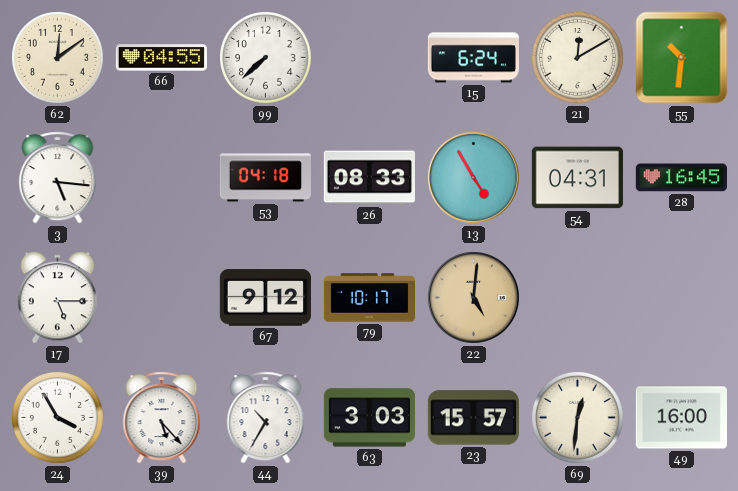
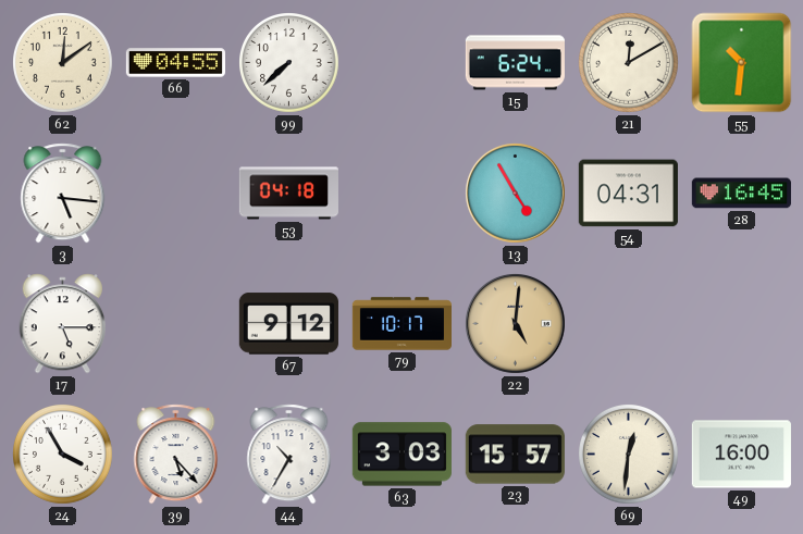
26: 08:33 -> none (369, 178)
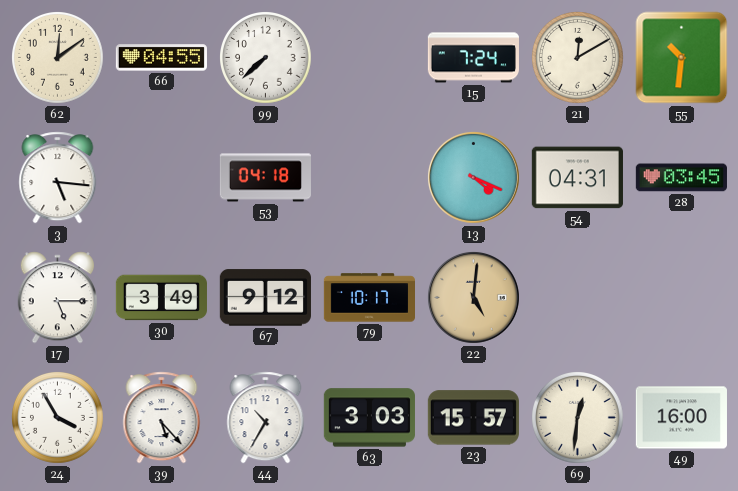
15: 6:24 -> 7:24 (473, 58)
13: 4:55 -> 4:19 (473, 177)
28: 16:45 -> 03:45 (681, 178)
30: none -> 3:49 (161, 298)
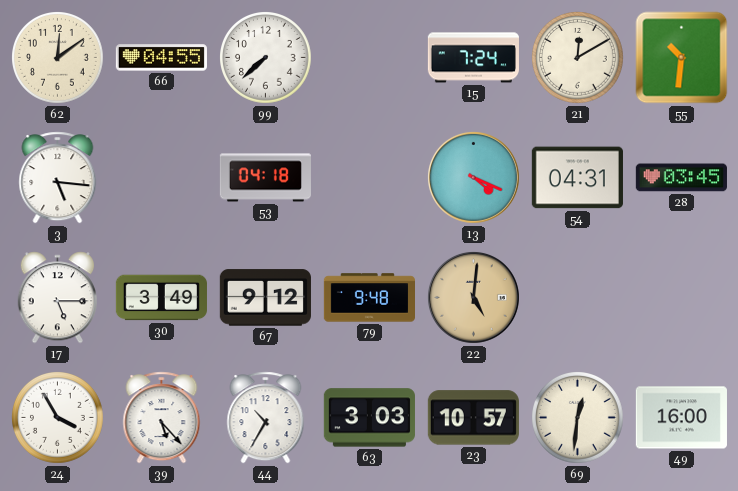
79: 10:17 -> 9:48 (369, 298)
23: 15:57 -> 10:57 (473, 418)
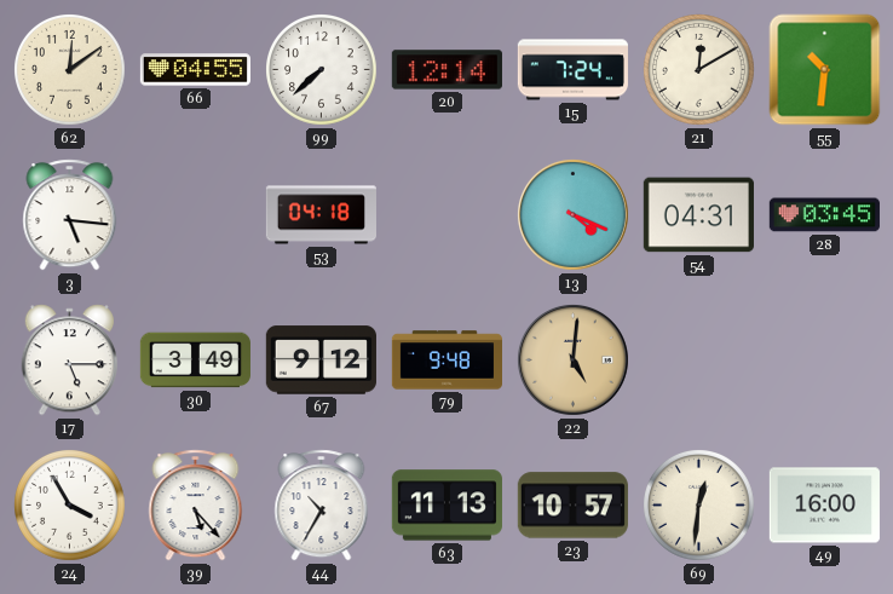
20: none -> 12:14 (447, 70)
63: 3:03 -> 11:13 (447, 506)
